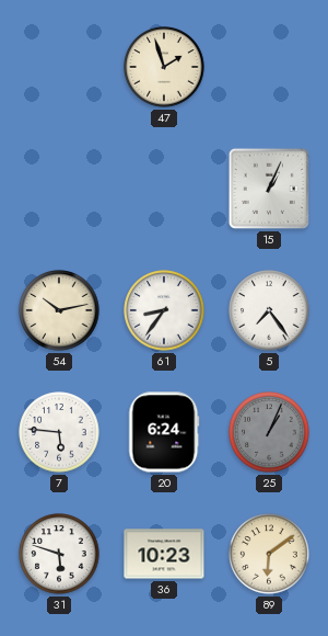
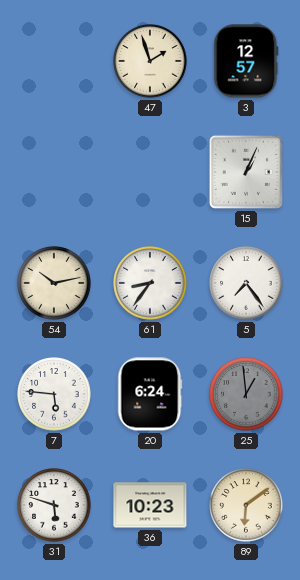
3: none -> 12:57 (246, 61)
25: 1:04 -> 12:59 (246, 394)
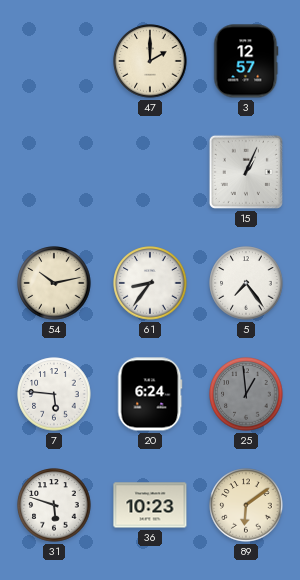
47: 1:57 -> 2:00 (150, 61)
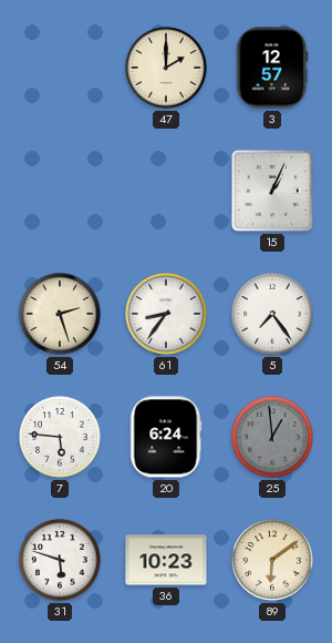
54: 10:13 -> 2:27 (60, 314)
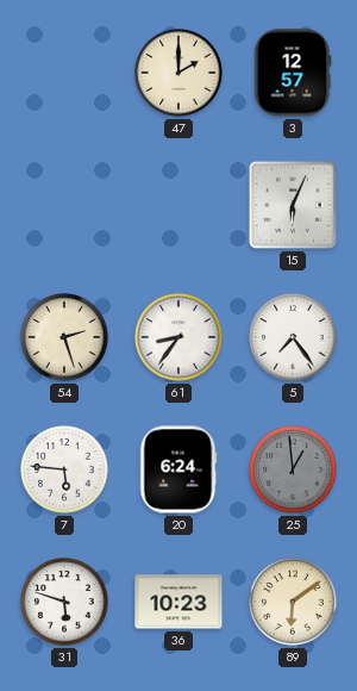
15: 1:04 -> 6:04 (293, 205)
